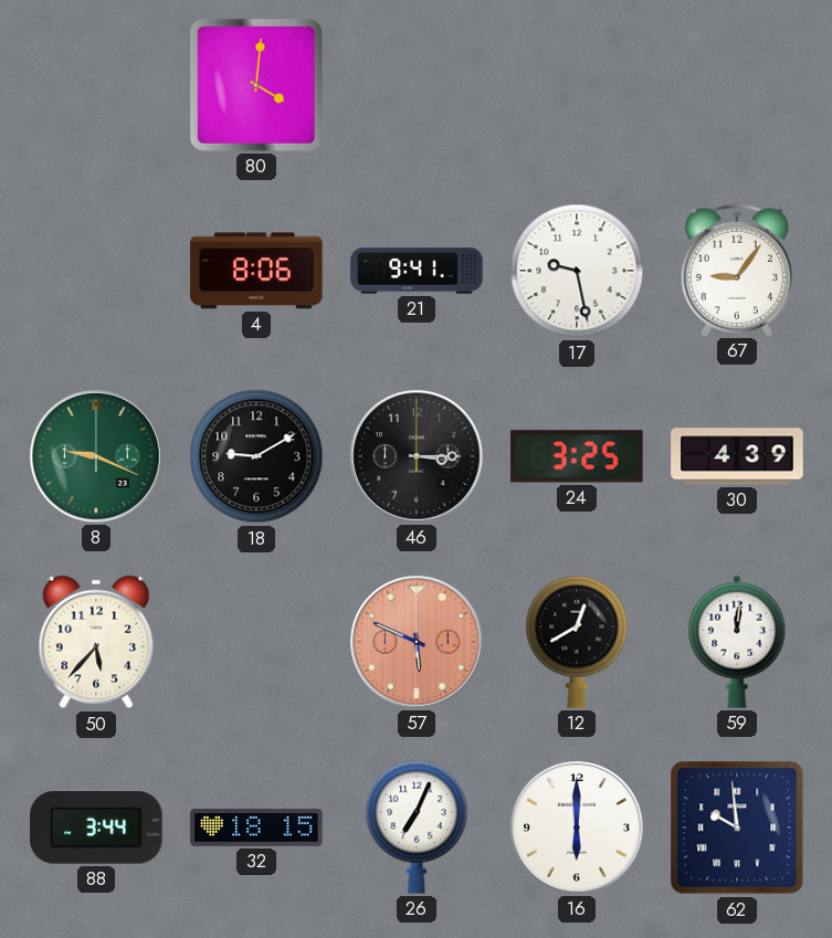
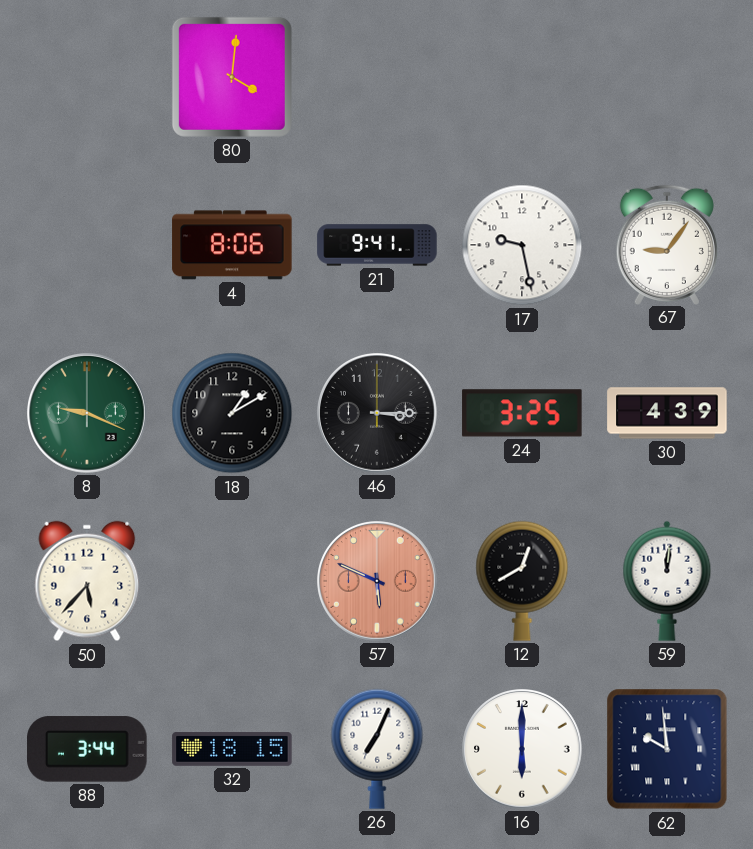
18: 9:10 -> 1:10 (232, 413)
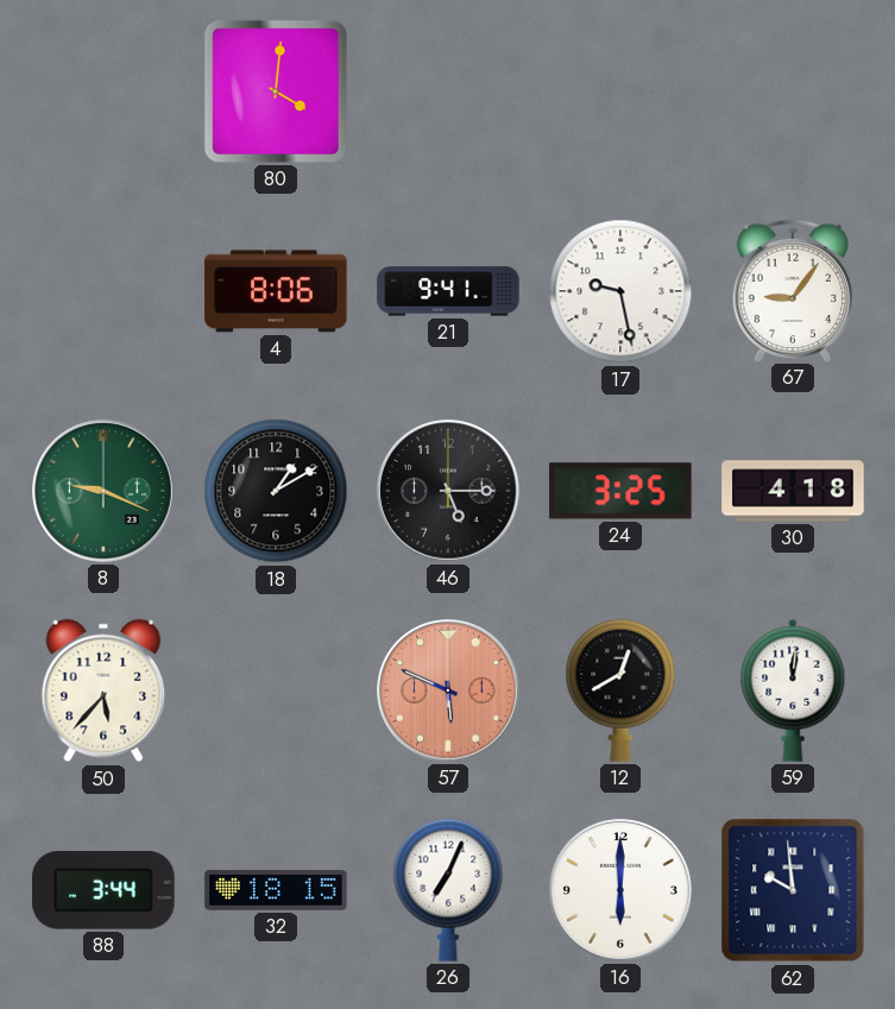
46: 3:15 -> 5:15 (449, 492)
30: 4:39 -> 4:18 (793, 491)
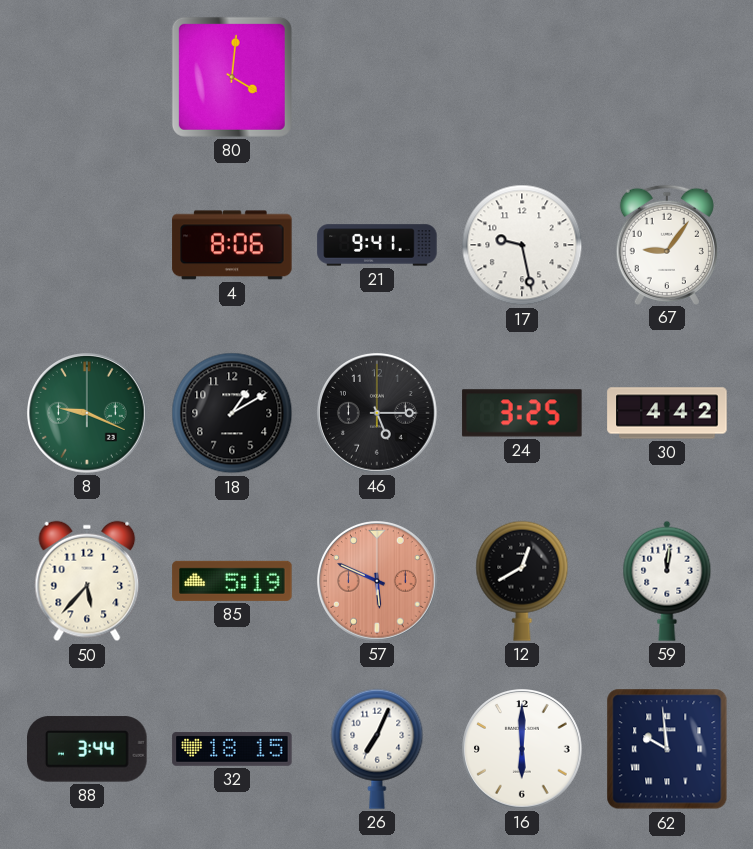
30: 4:18 -> 4:42 (667, 413)
85: none -> 5:19 (232, 581)
